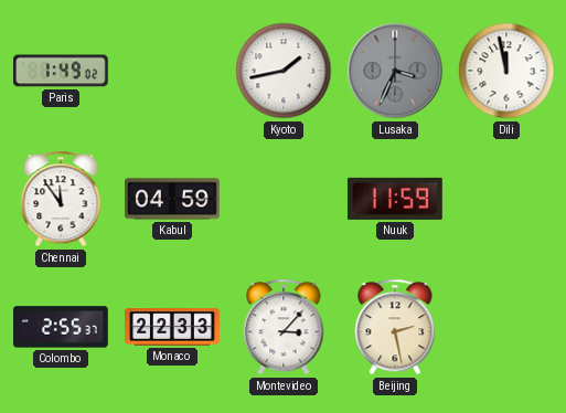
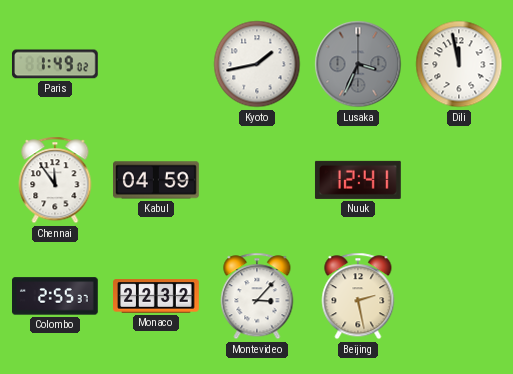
Nuuk: 11:59 -> 12:41 (358, 180)
Monaco: 22:33 -> 22:32 (157, 296)
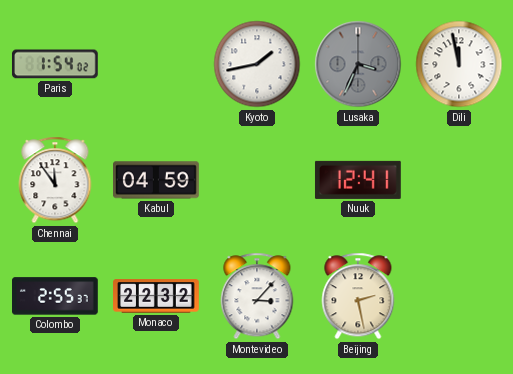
Paris: 1:49 -> 1:54 (55, 64)
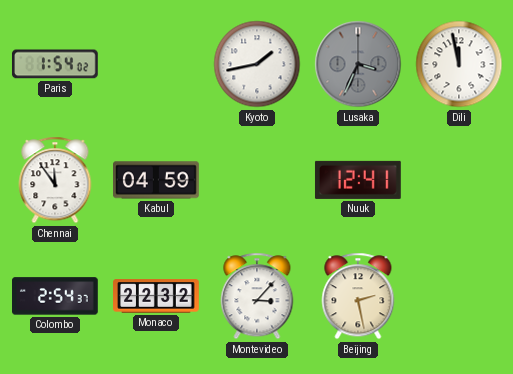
Colombo: 2:55 -> 2:54 (56, 296)
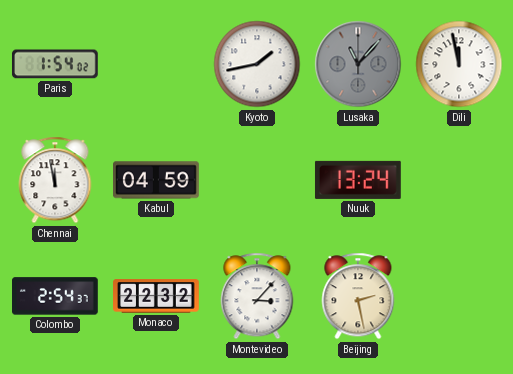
Lusaka: 3:34 -> 11:07 (358, 64)
Chennai: 11:54 -> 11:58 (55, 180)
Nuuk: 12:41 -> 13:24 (358, 180)
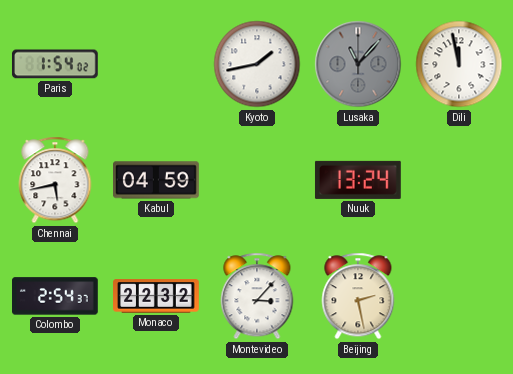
Chennai: 11:58 -> 5:43 (55, 180)
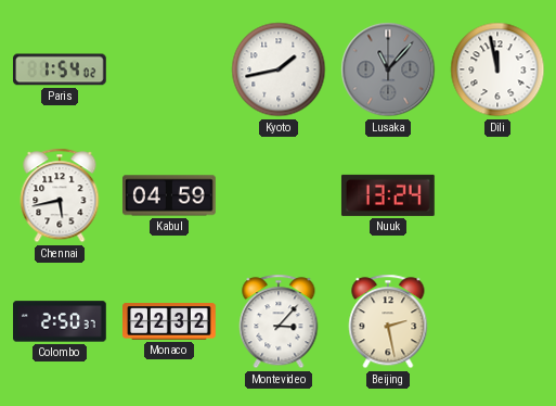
Colombo: 2:54 -> 2:50 (61, 321)
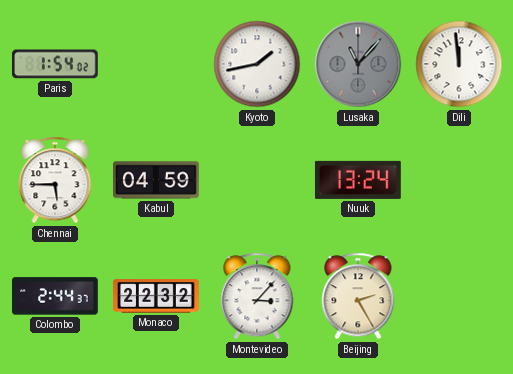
Dili: 11:58 -> 11:59 (459, 64)
Chennai: 5:43 -> 5:45 (55, 180)
Colombo: 2:50 -> 2:44 (56, 296)
Beijing: 2:28 -> 2:25 (358, 296)
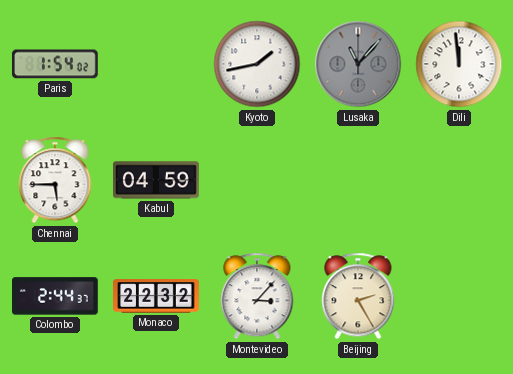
Nuuk: 13:24 -> none (358, 180)
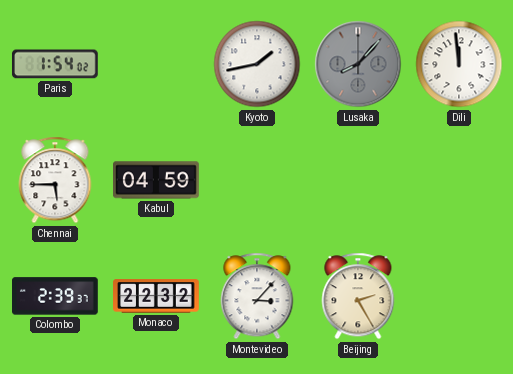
Lusaka: 11:07 -> 8:07 (358, 64)
Colombo: 2:44 -> 2:39 (56, 296)
